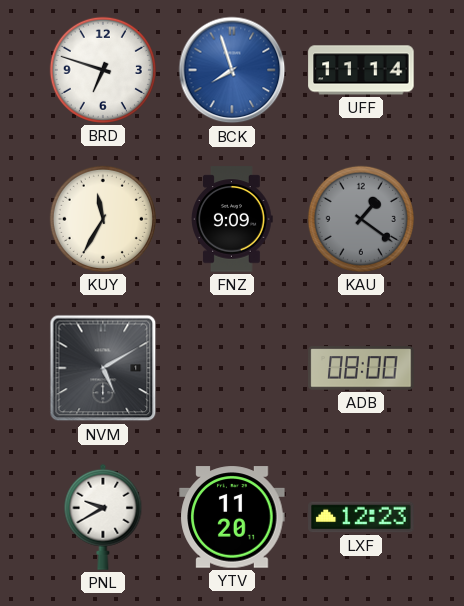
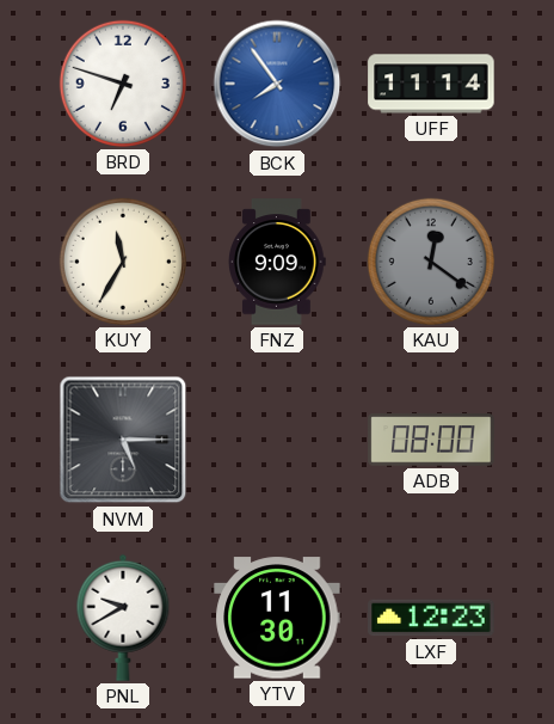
BCK: 7:57 -> 7:54 (277, 84)
KAU: 1:21 -> 12:21 (431, 262)
NVM: 5:10 -> 5:15 (123, 440)
YTV: 11:20 -> 11:30 (277, 618)
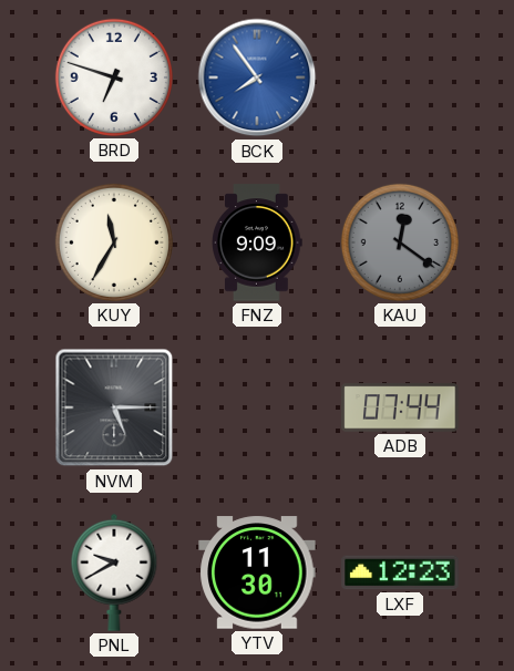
UFF: 11:14 -> none (431, 84)
ADB: 08:00 -> 07:44 (400, 407)
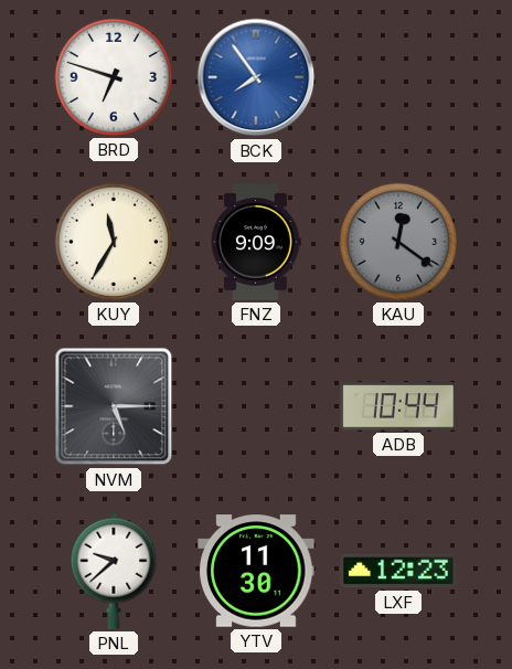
ADB: 07:44 -> 10:44 (398, 406)
PNL: 9:40 -> 9:38 (114, 571)
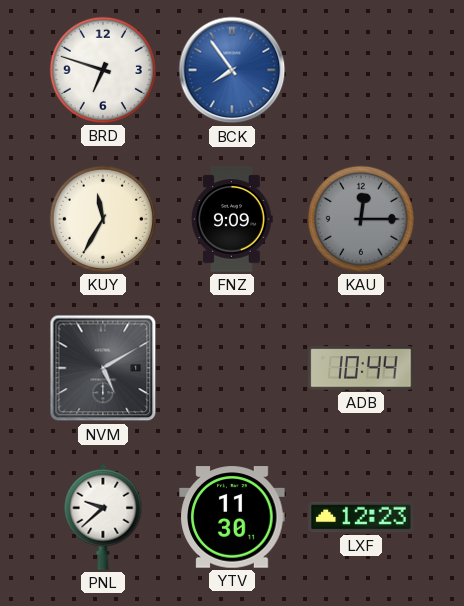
KAU: 12:21 -> 12:15 (361, 219)
NVM: 5:15 -> 5:10 (103, 368)
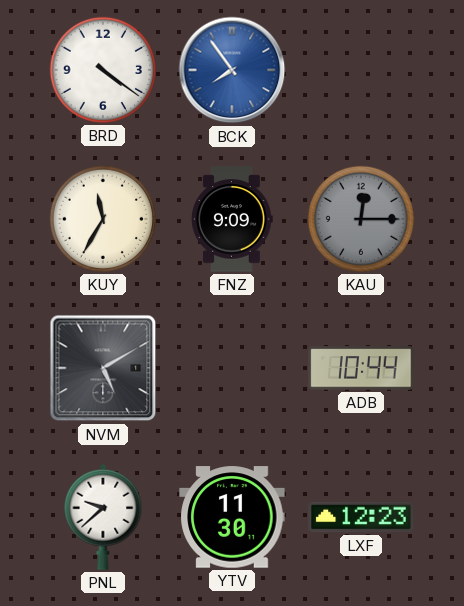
BRD: 6:48 -> 4:21 (103, 70)
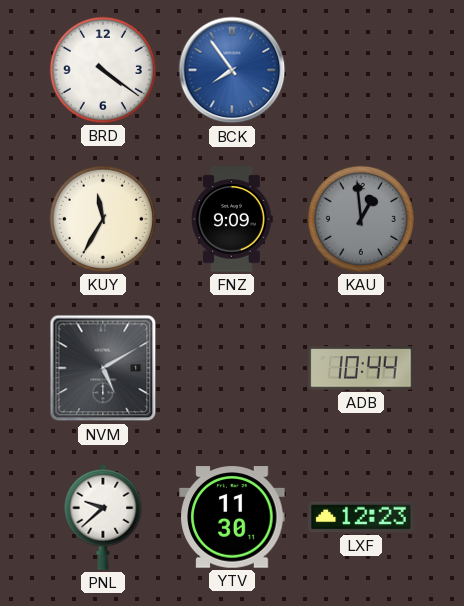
KAU: 12:15 -> 12:59 (361, 219)
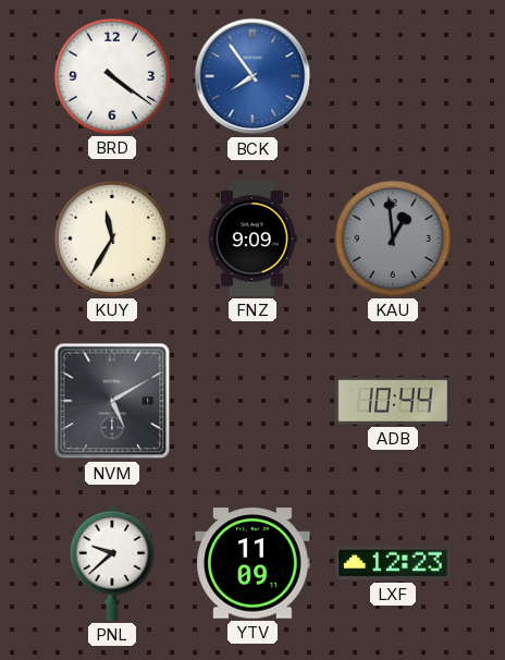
YTV: 11:30 -> 11:09 (253, 563)
